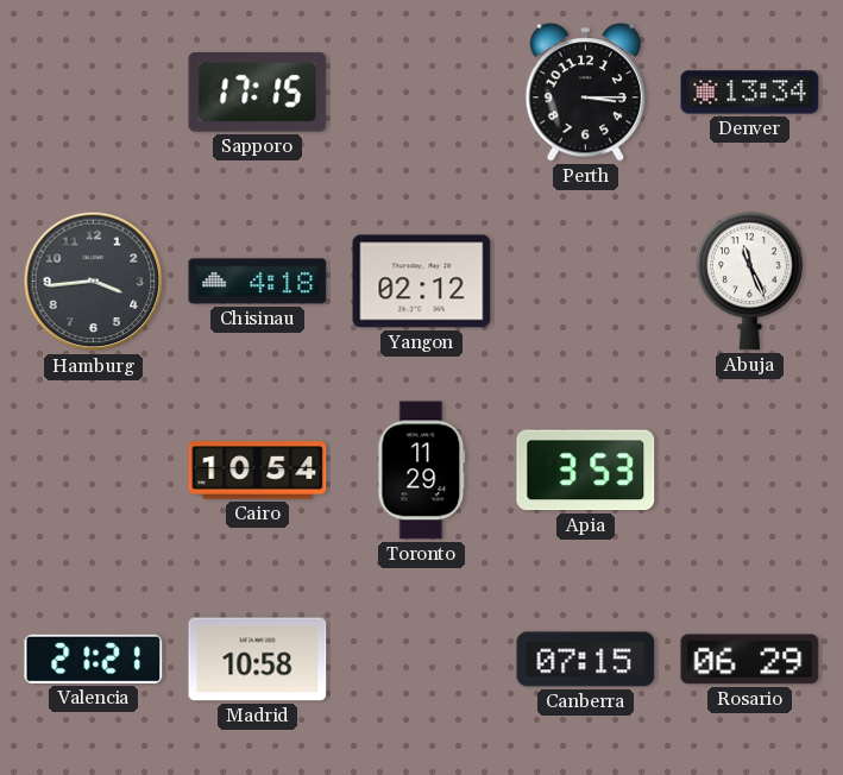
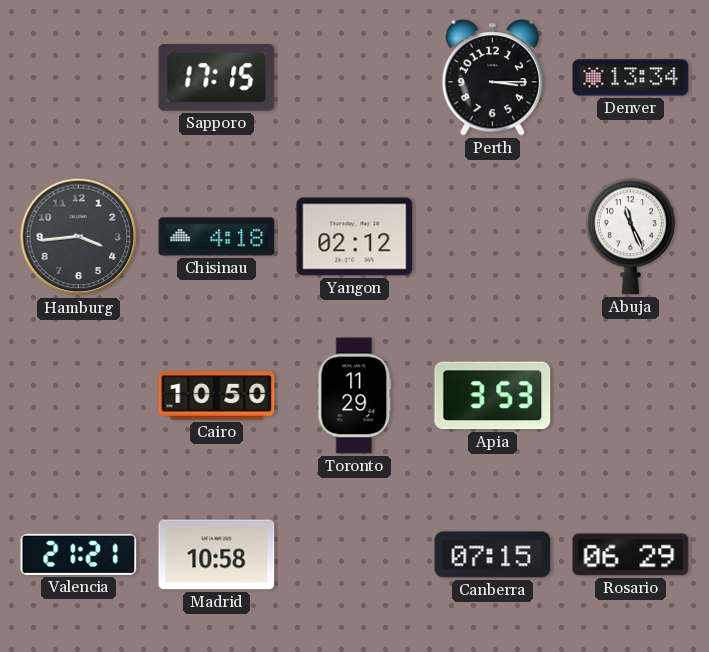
Cairo: 10:54 -> 10:50 (217, 396)
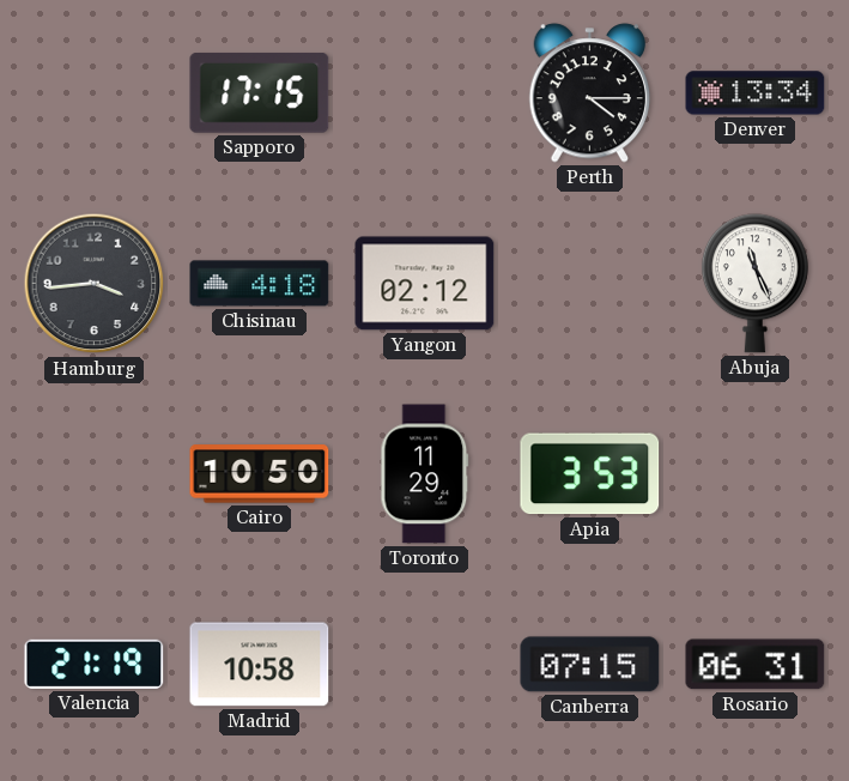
Perth: 3:15 -> 4:15 (590, 93)
Valencia: 21:21 -> 21:19 (95, 664)
Rosario: 06:29 -> 06:31 (756, 665)
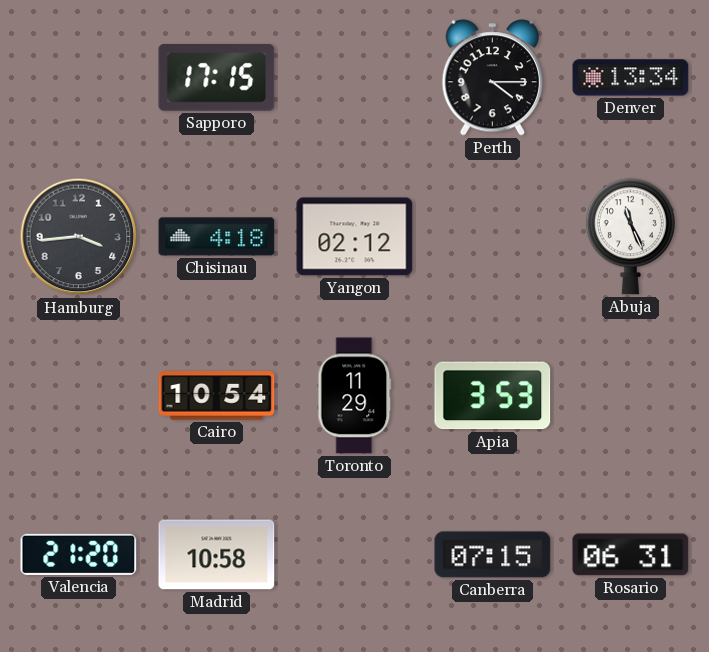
Cairo: 10:50 -> 10:54 (217, 396)
Valencia: 21:19 -> 21:20 (79, 554)
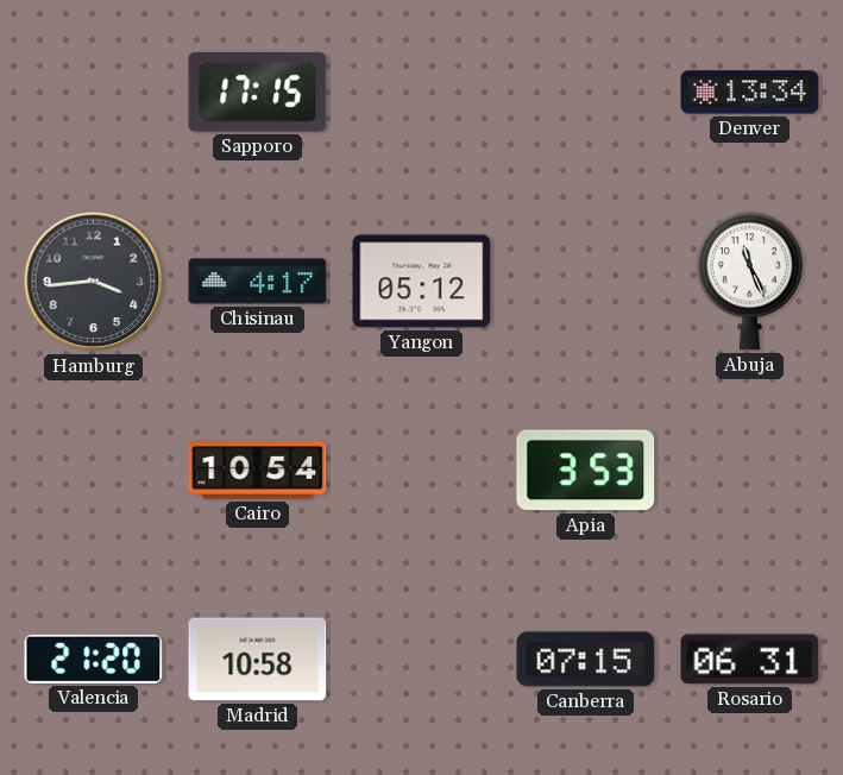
Perth: 4:15 -> none (493, 78)
Chisinau: 4:18 -> 4:17 (258, 282)
Yangon: 02:12 -> 05:12 (422, 282)
Toronto: 11:29 -> none (355, 396)
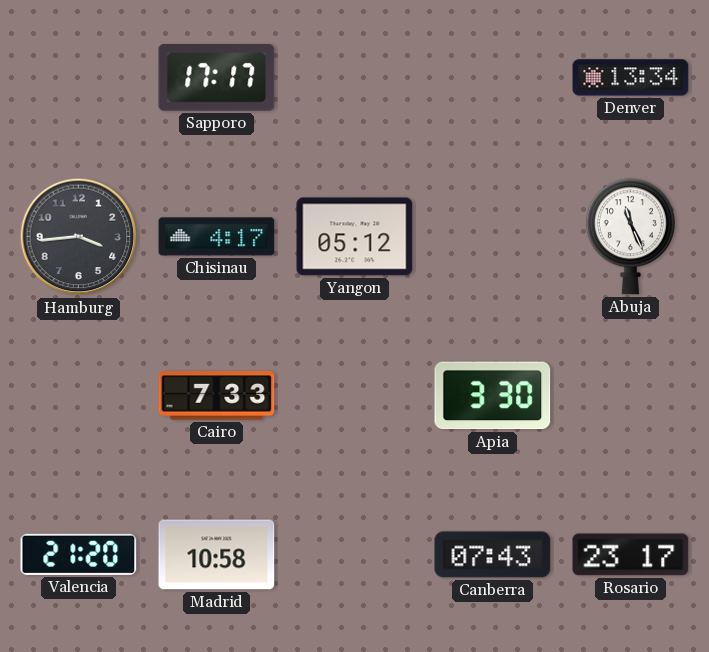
Sapporo: 17:15 -> 17:17 (217, 78)
Cairo: 10:54 -> 7:33 (217, 396)
Apia: 3:53 -> 3:30 (493, 396)
Canberra: 07:15 -> 07:43 (493, 555)
Rosario: 06:31 -> 23:17 (631, 555)
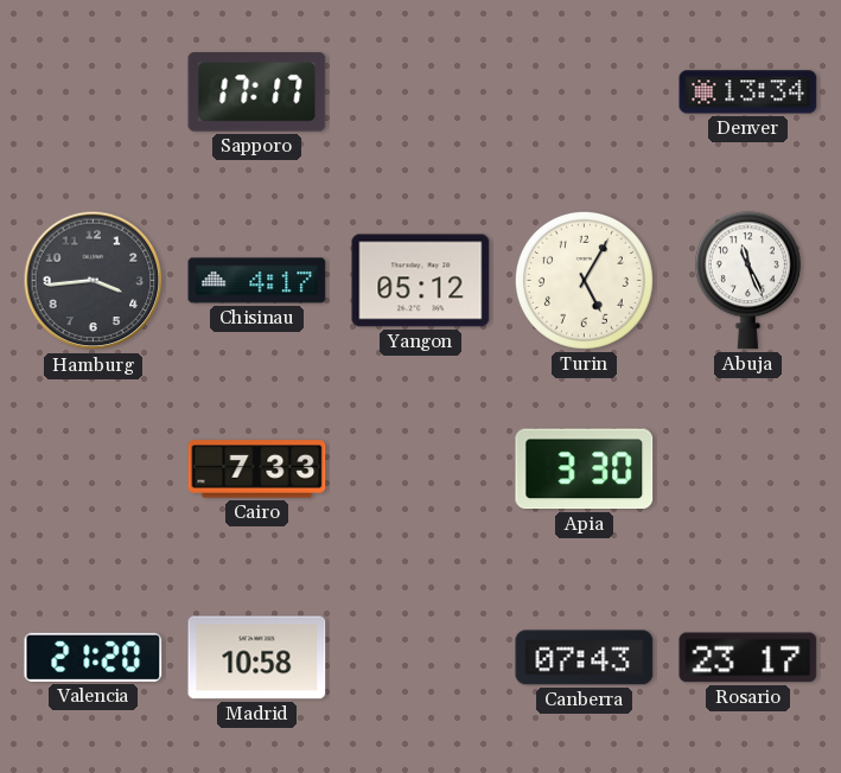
Turin: none -> 5:05 (584, 280)
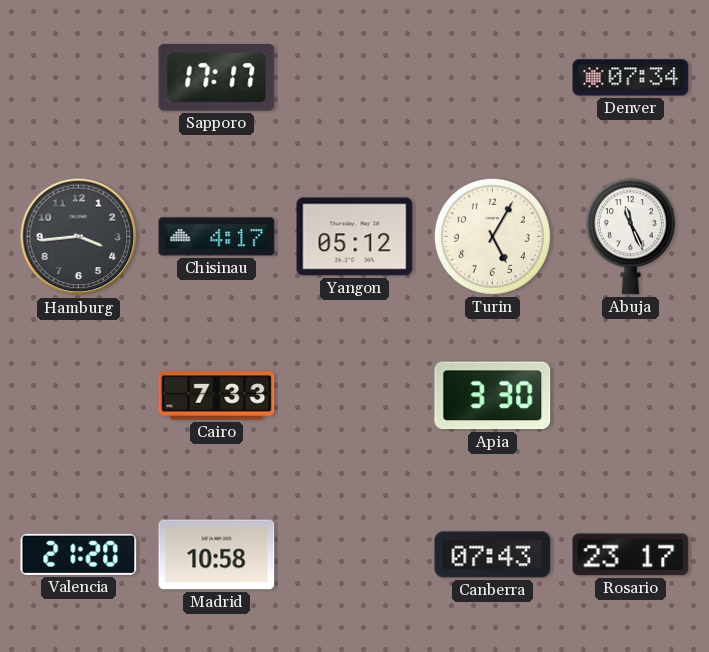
Denver: 13:34 -> 07:34 (631, 78)
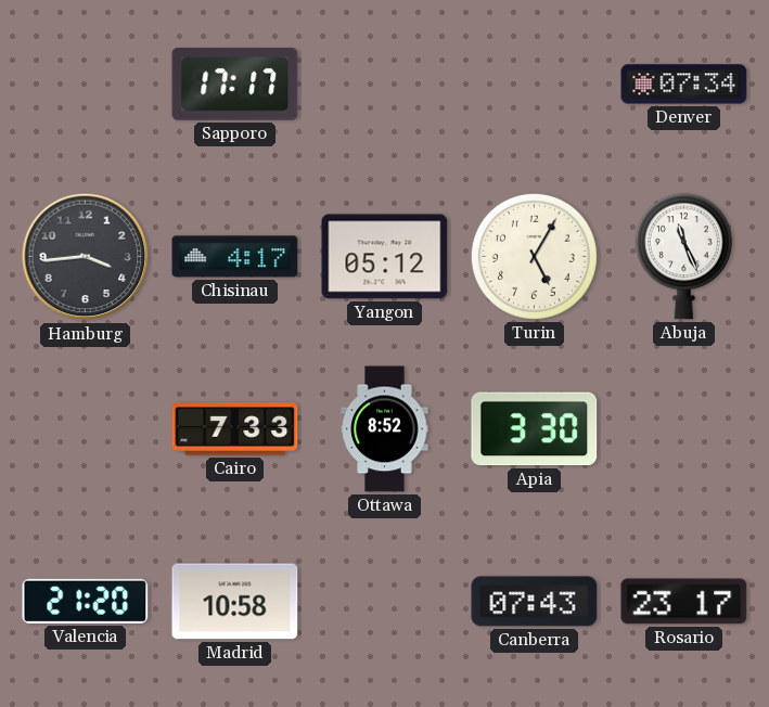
Ottawa: none -> 8:52 (385, 429)
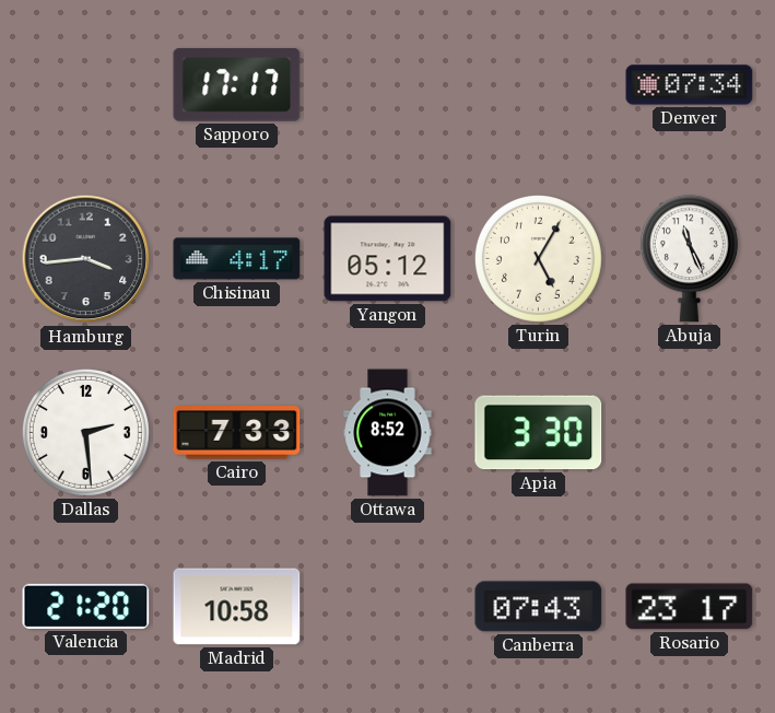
Dallas: none -> 2:29 (85, 432)
